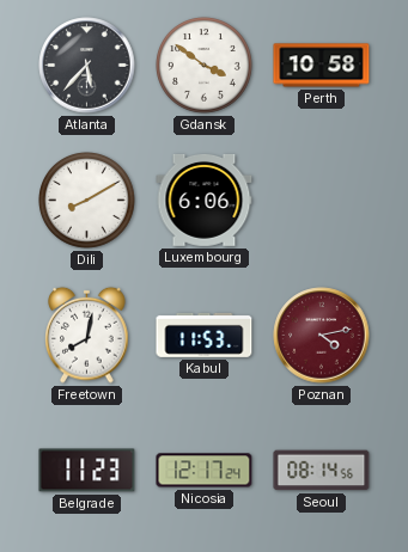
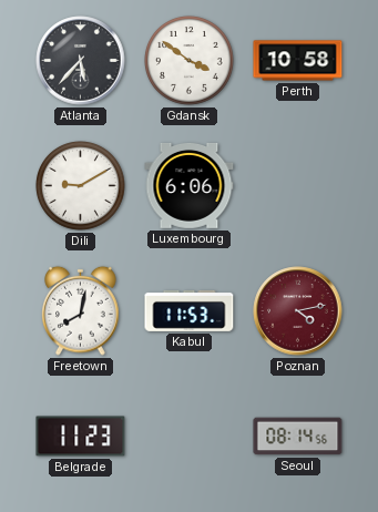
Dili: 8:10 -> 9:10 (81, 186)
Nicosia: 12:17 -> none (205, 471)
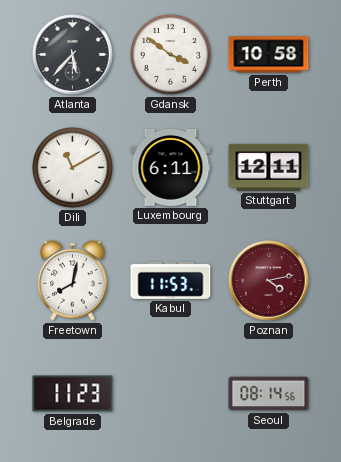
Dili: 9:10 -> 11:10 (73, 168)
Luxembourg: 6:06 -> 6:11 (171, 167)
Stuttgart: none -> 12:11 (269, 167)
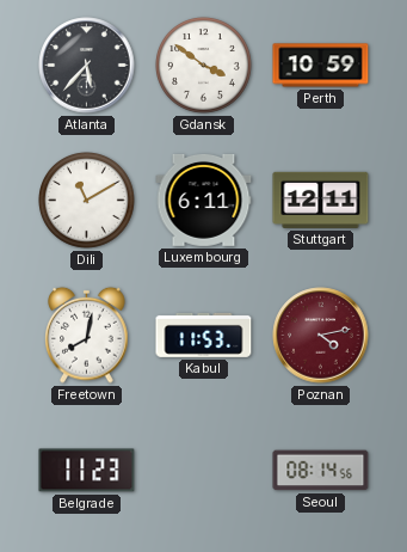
Perth: 10:58 -> 10:59 (321, 66)
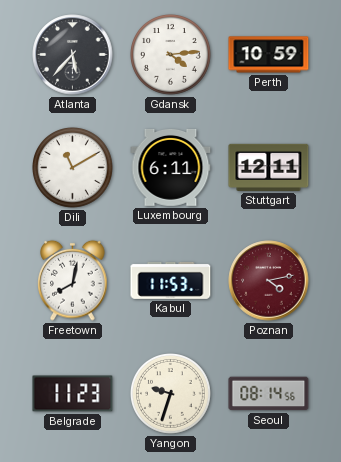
Gdansk: 3:51 -> 4:14 (171, 55)
Yangon: none -> 9:33 (171, 394)
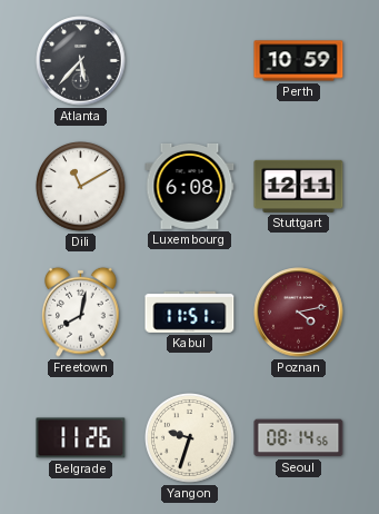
Gdansk: 4:14 -> none (171, 55)
Luxembourg: 6:11 -> 6:08 (190, 186)
Kabul: 11:53 -> 11:51 (190, 312)
Belgrade: 11:23 -> 11:26 (81, 438)
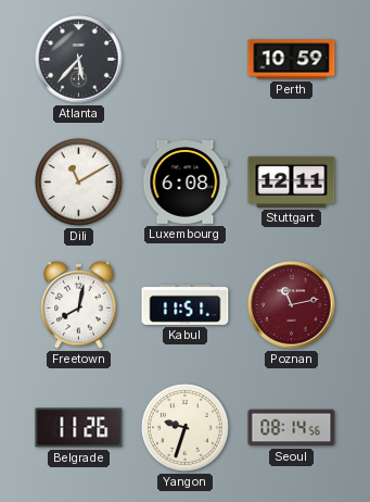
Poznan: 4:13 -> 11:13 (292, 305)
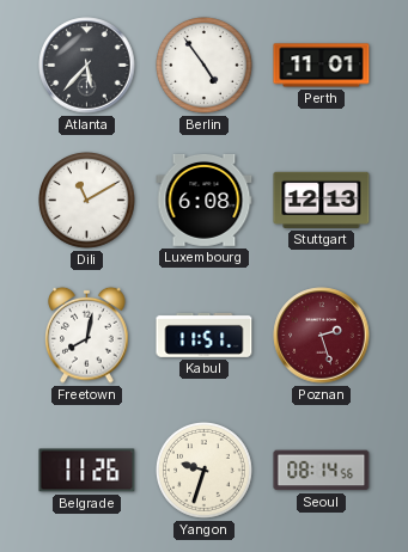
Berlin: none -> 4:54 (205, 66)
Perth: 10:59 -> 11:01 (322, 66)
Stuttgart: 12:11 -> 12:13 (322, 200)
Poznan: 11:13 -> 2:27 (322, 336)
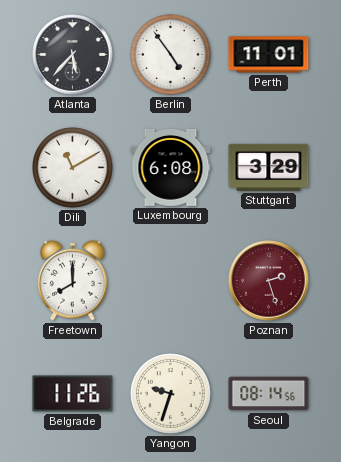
Stuttgart: 12:13 -> 3:29 (269, 167)
Freetown: 8:02 -> 8:00 (73, 280)
Kabul: 11:51 -> none (205, 335)
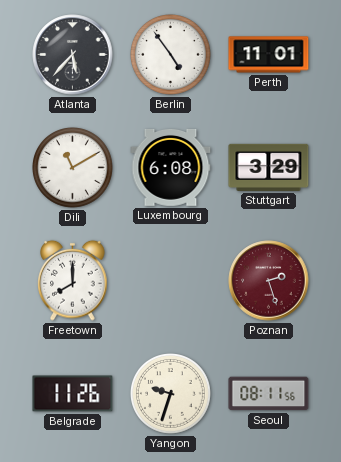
Seoul: 08:14 -> 08:11 (269, 394)
